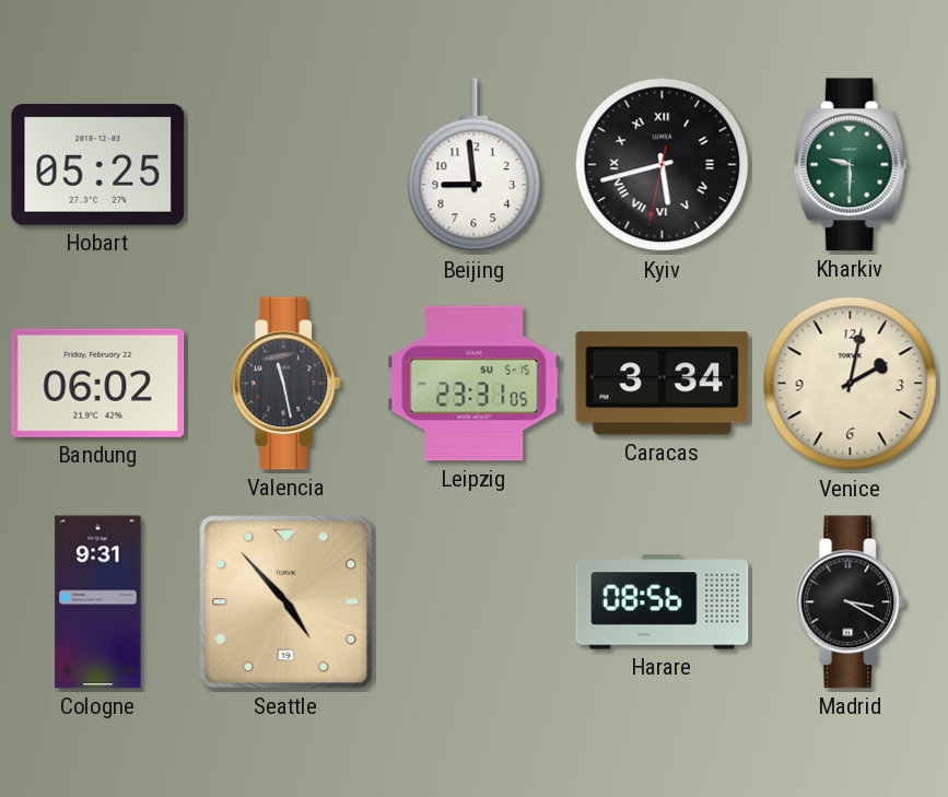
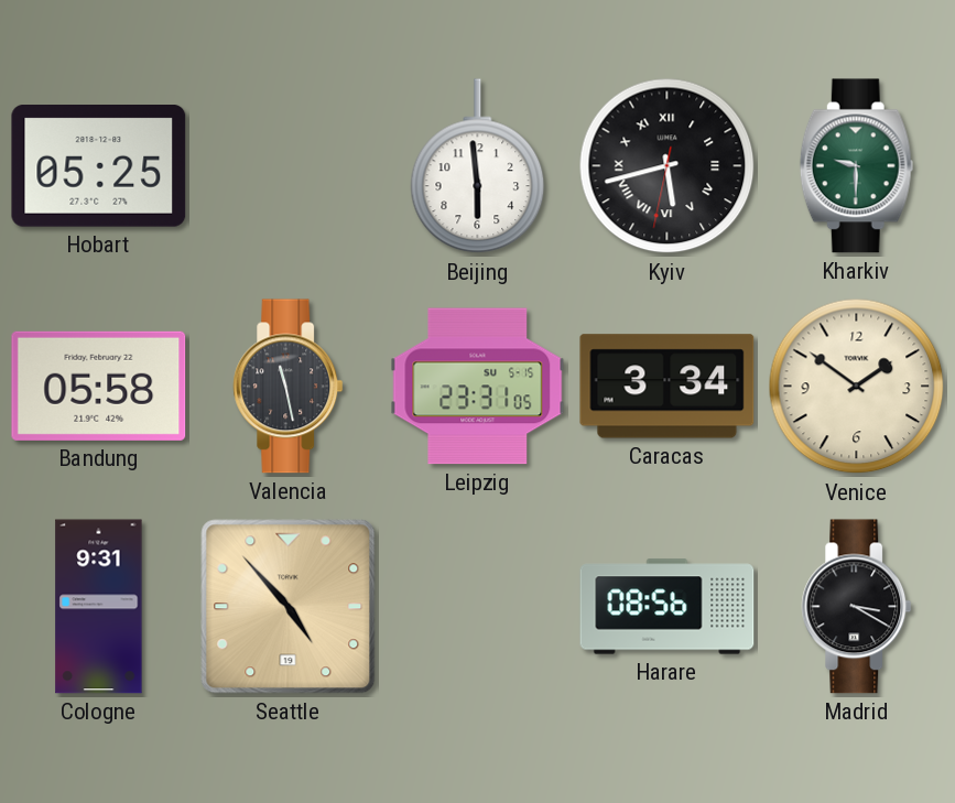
Beijing: 8:59 -> 5:59 (478, 166)
Bandung: 06:02 -> 05:58 (99, 386)
Venice: 2:02 -> 1:51 (857, 387)
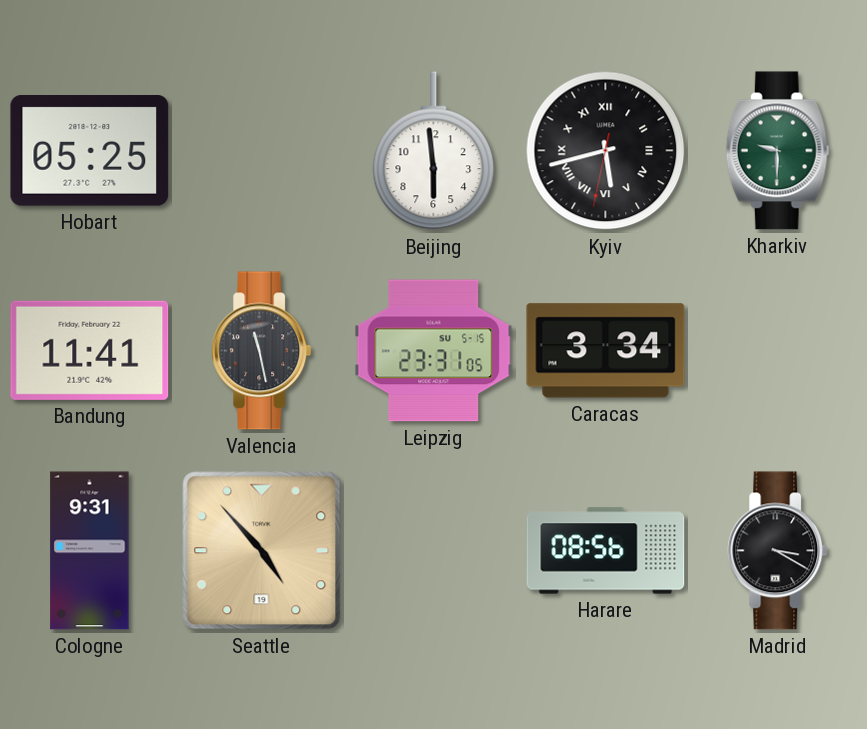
Bandung: 05:58 -> 11:41 (90, 350)
Venice: 1:51 -> none (857, 387)
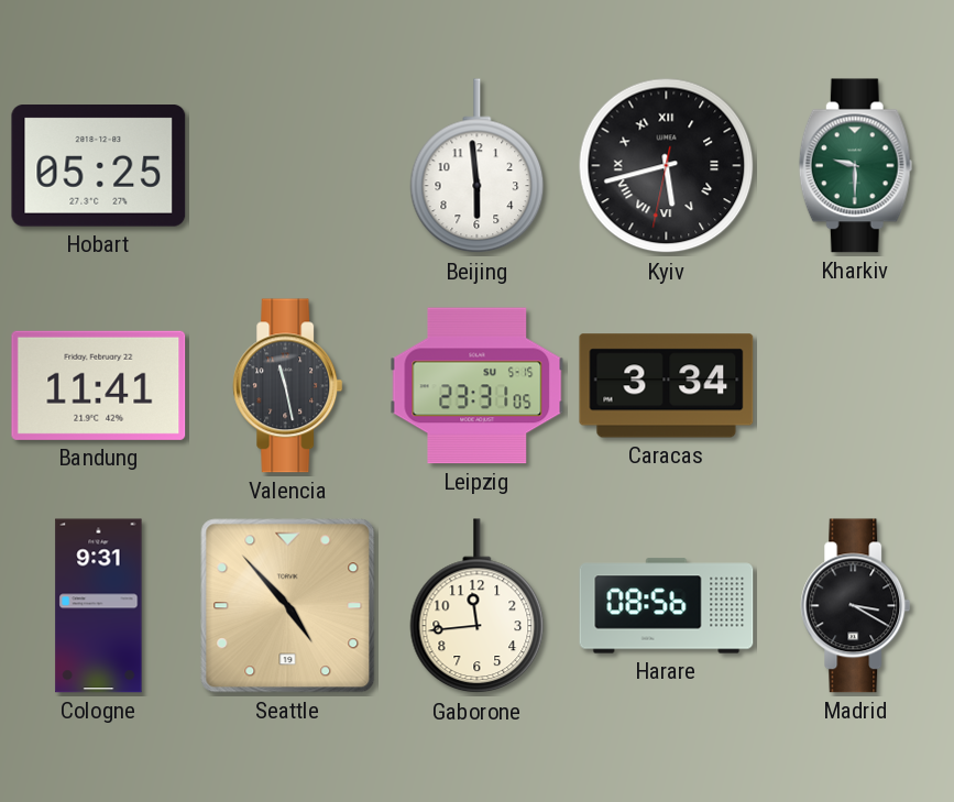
Gaborone: none -> 11:44 (478, 606)
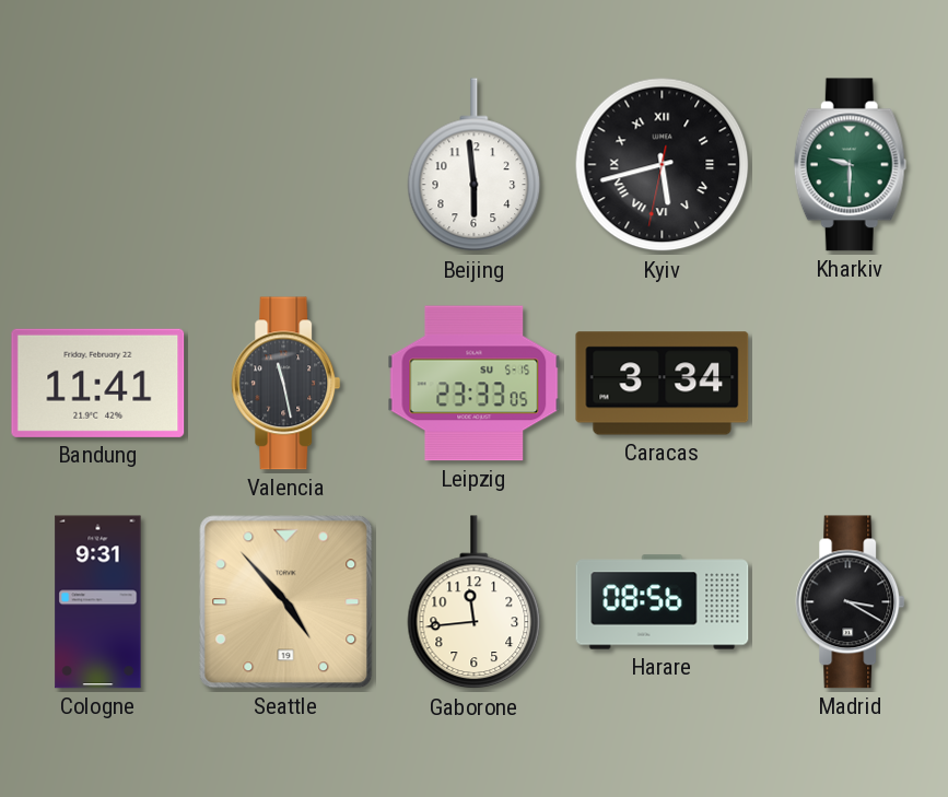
Hobart: 05:25 -> none (99, 166)
Leipzig: 23:31 -> 23:33 (475, 384)
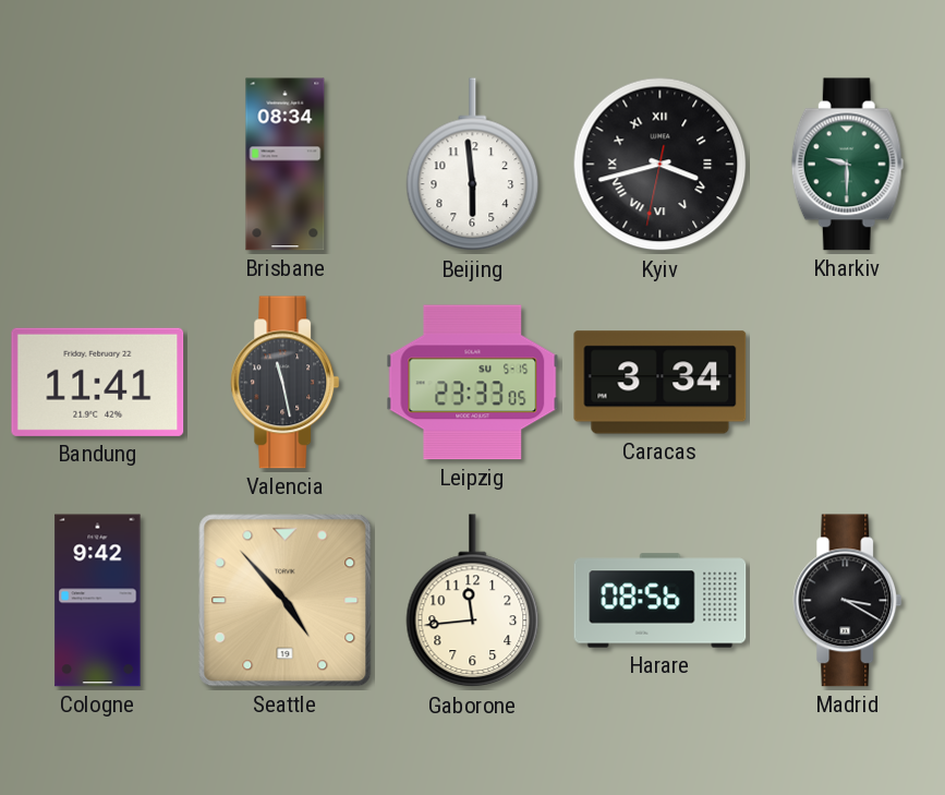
Brisbane: none -> 08:34 (286, 165)
Kyiv: 5:42 -> 3:42 (661, 165)
Cologne: 9:31 -> 9:42 (98, 601)
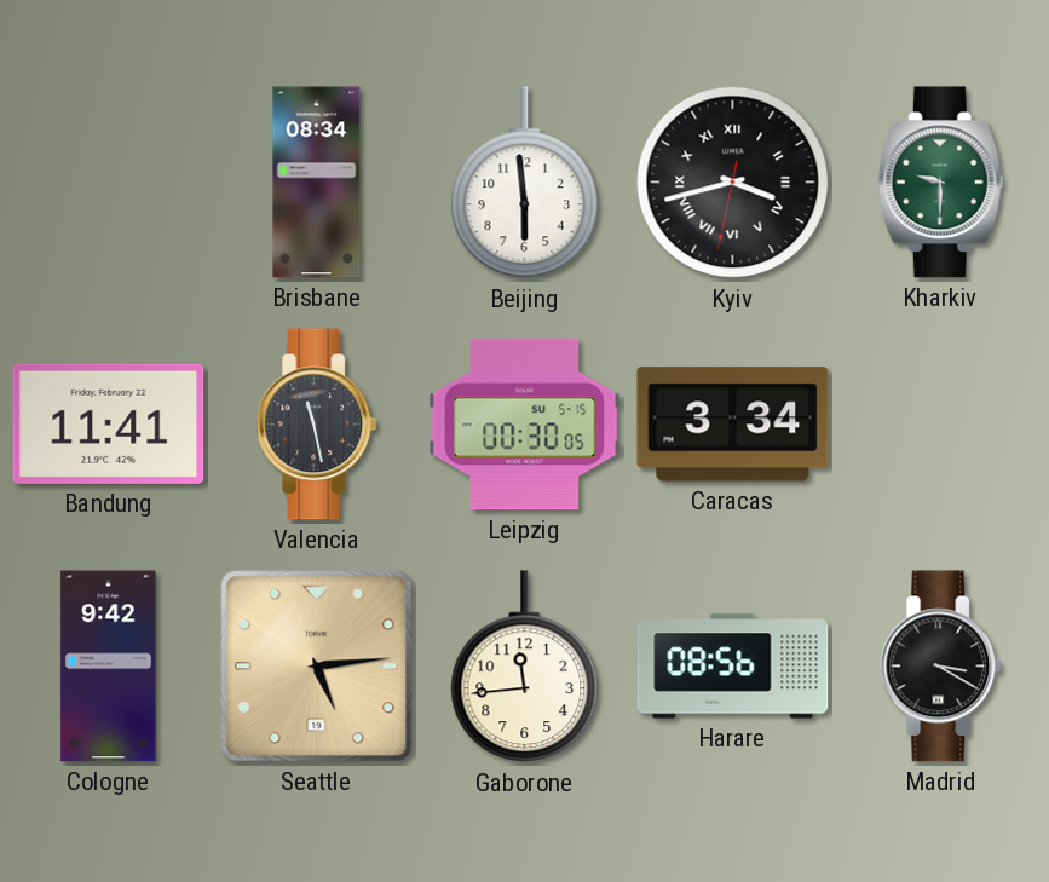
Leipzig: 23:33 -> 00:30 (525, 425)
Seattle: 4:53 -> 5:14 (317, 667)
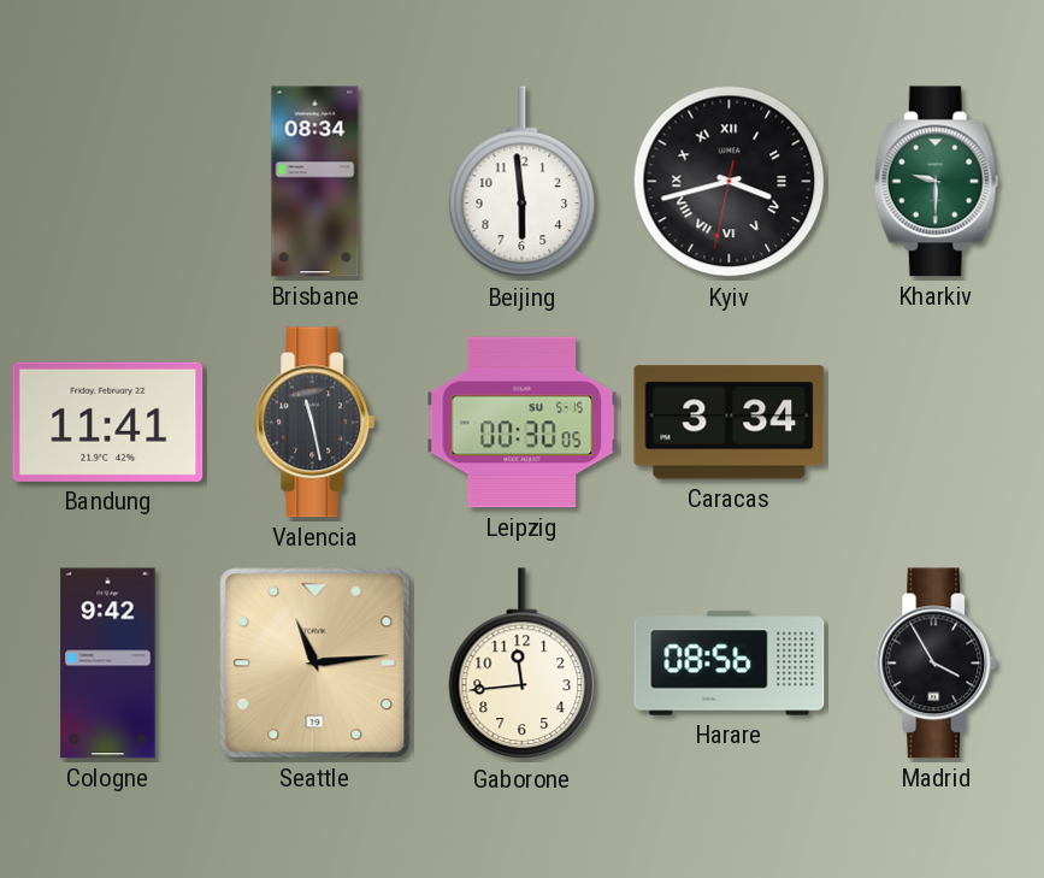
Seattle: 5:14 -> 11:14 (315, 664)
Madrid: 3:20 -> 3:55 (937, 664)
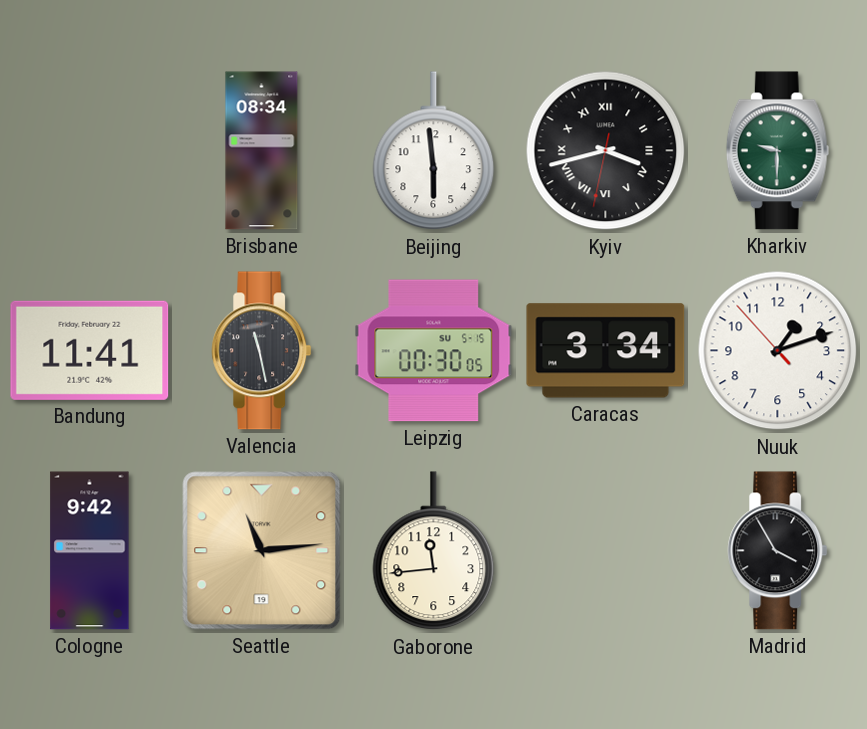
Nuuk: none -> 1:11 (778, 351)
Harare: 08:56 -> none (730, 664)
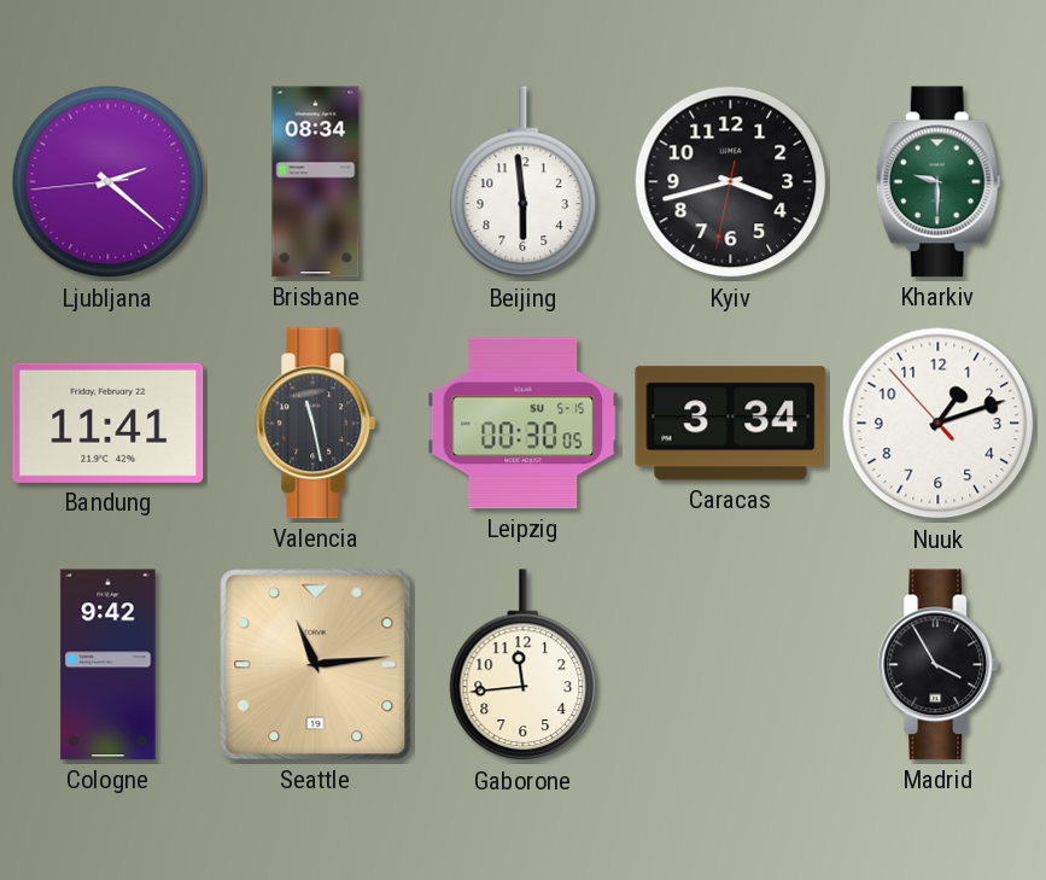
Ljubljana: none -> 2:21 (109, 182)
Kyiv numerals: Roman -> Arabic (731, 182)
